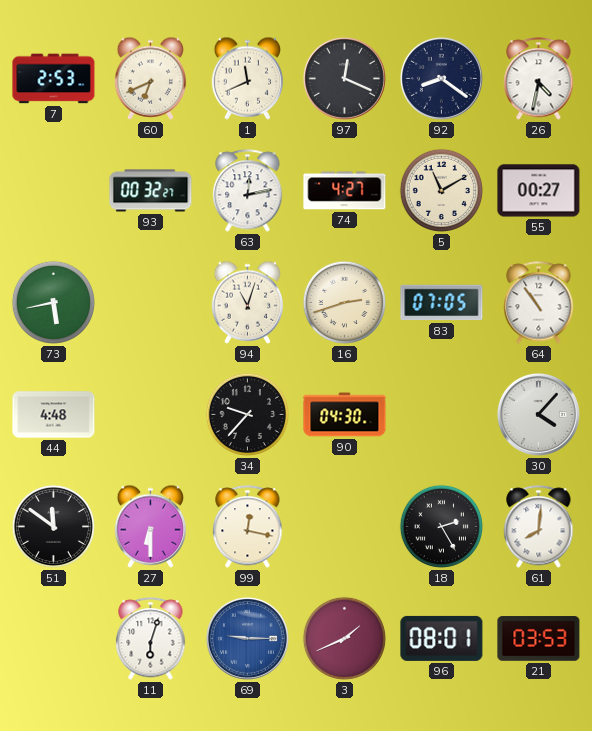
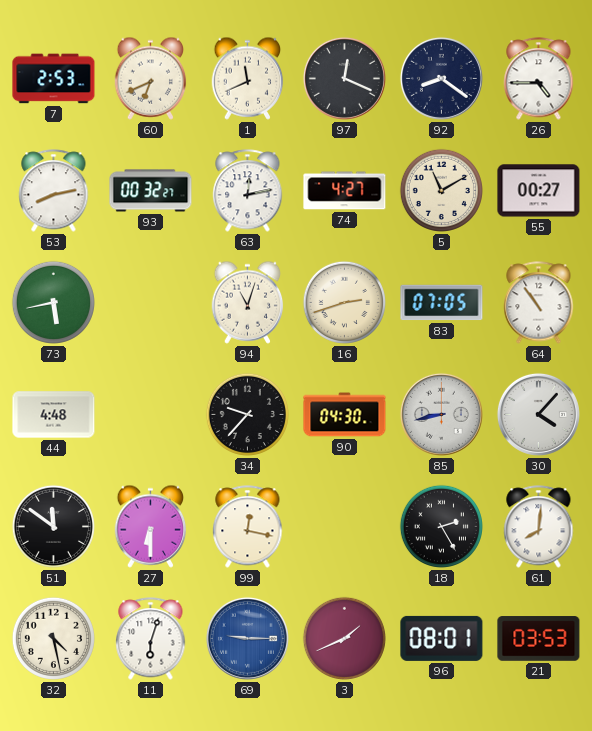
26: 4:32 -> 4:45 (539, 79)
53: none -> 8:13 (54, 191)
85: none -> 8:43 (441, 414)
32: none -> 4:28 (53, 638)
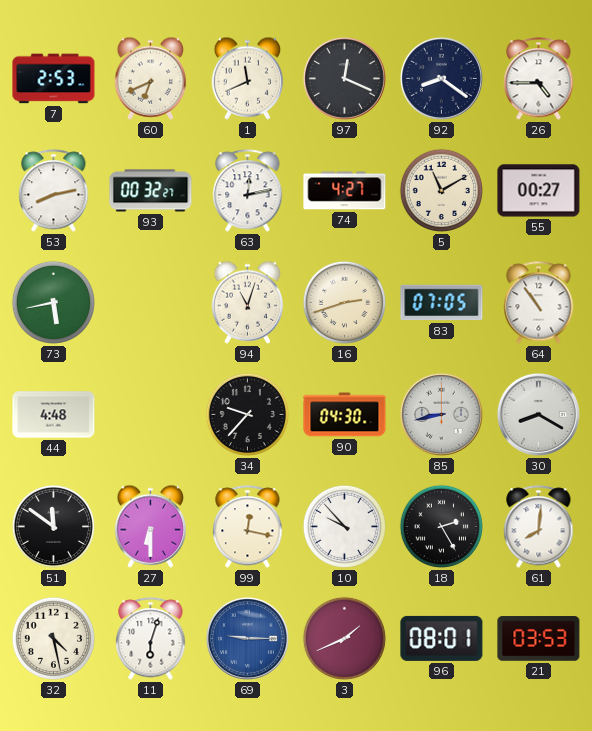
30: 4:07 -> 8:20 (538, 414)
10: none -> 9:53 (344, 526)
